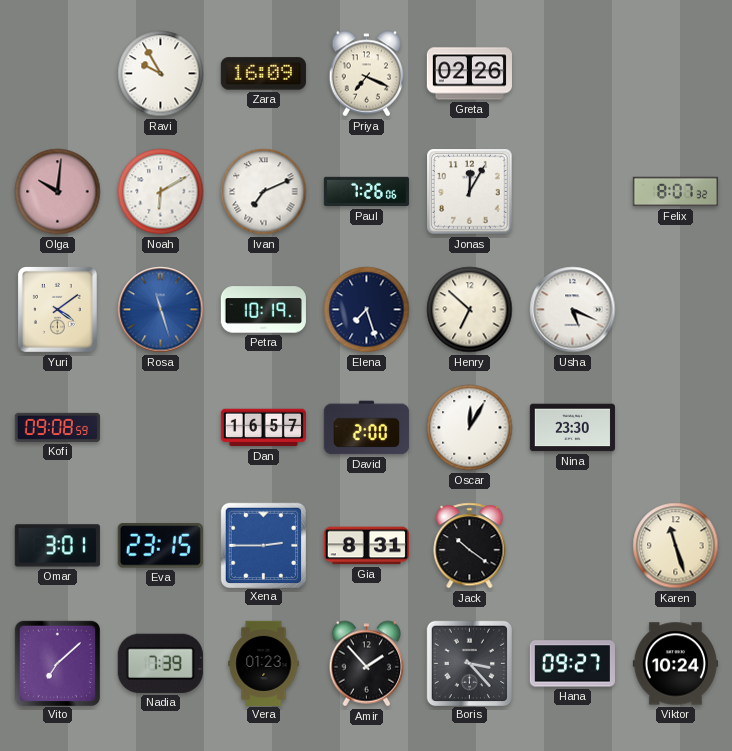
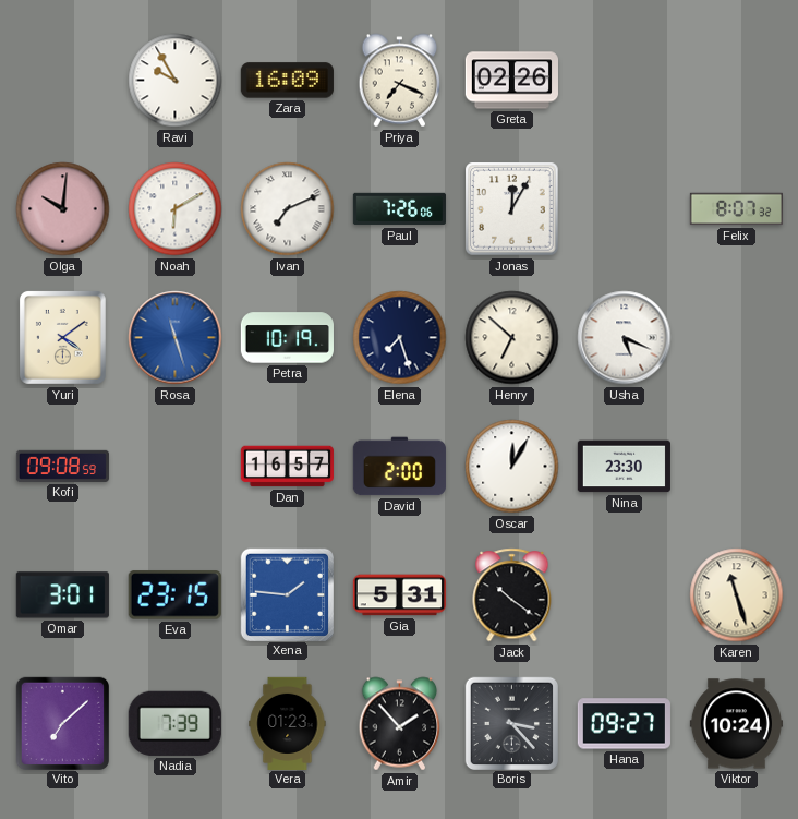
Xena: 2:45 -> 1:46 (287, 594)
Gia: 8:31 -> 5:31 (399, 595)
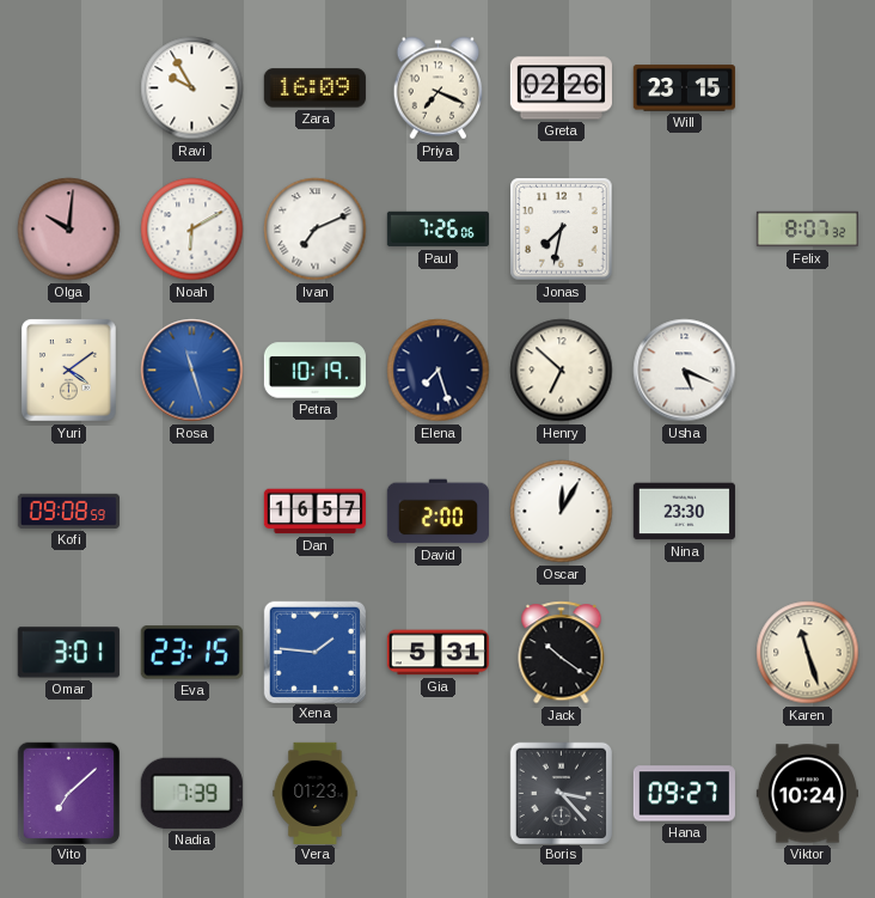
Will: none -> 23:15 (684, 88)
Jonas: 12:05 -> 7:32 (562, 230)
Amir: 1:53 -> none (400, 724)
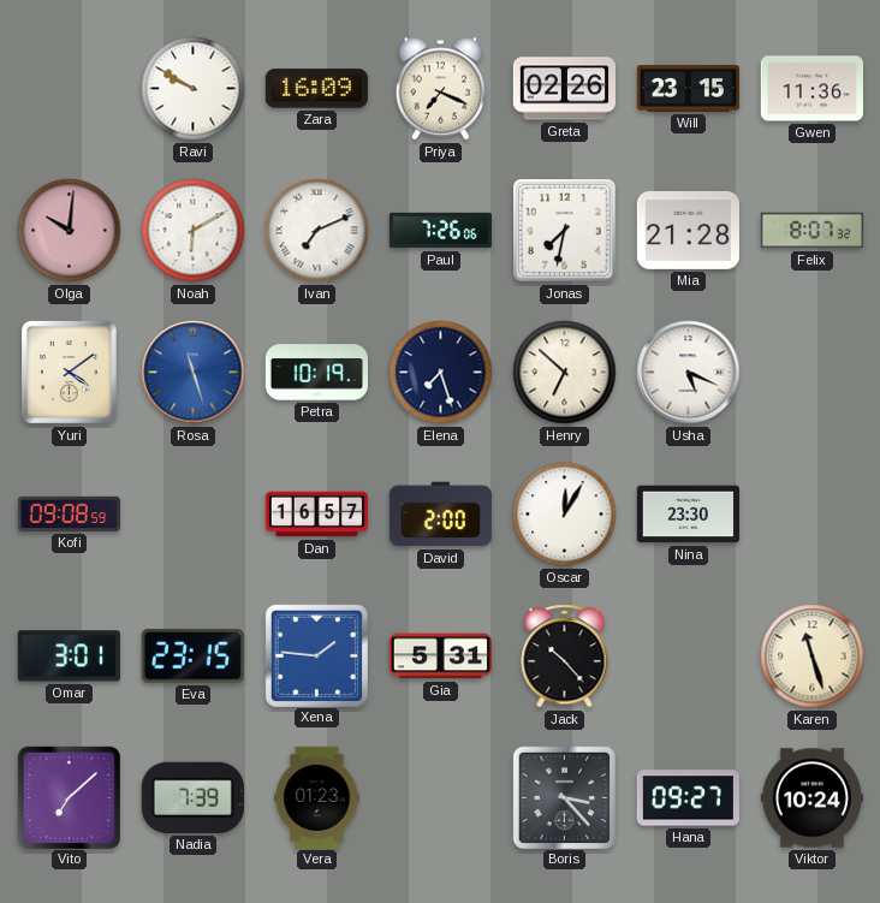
Ravi: 9:55 -> 9:50 (194, 89)
Gwen: none -> 11:36 (811, 89)
Mia: none -> 21:28 (688, 230)
Jack: 10:21 -> 10:23 (565, 657)
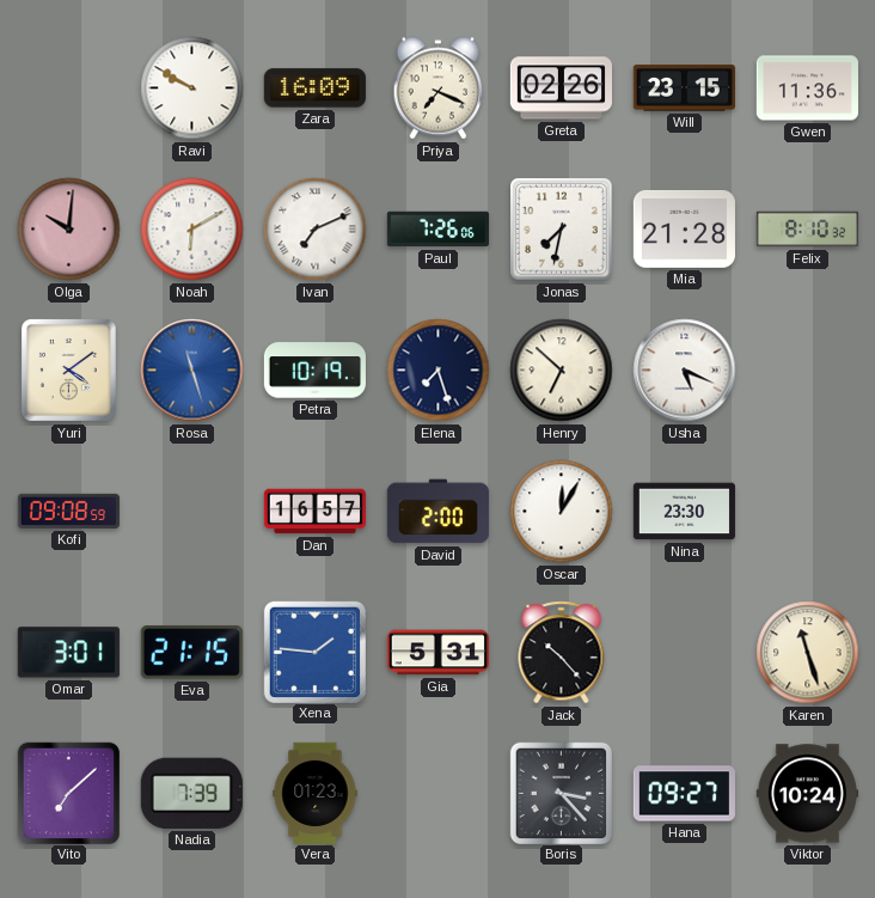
Felix: 8:07 -> 8:10 (807, 230)
Eva: 23:15 -> 21:15 (191, 653)
